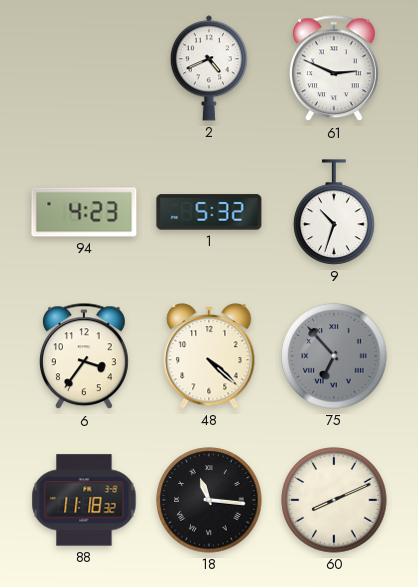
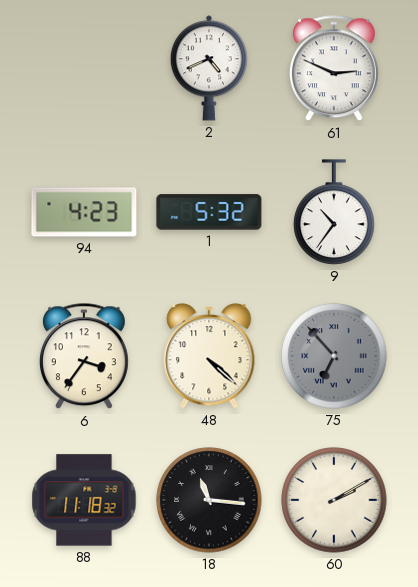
9: 10:33 -> 10:36 (334, 212)
60: 8:11 -> 2:10 (334, 500)
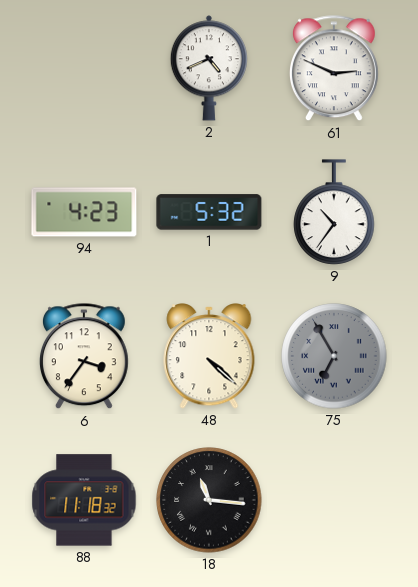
75: 6:53 -> 6:55 (334, 356)
60: 2:10 -> none (334, 500)
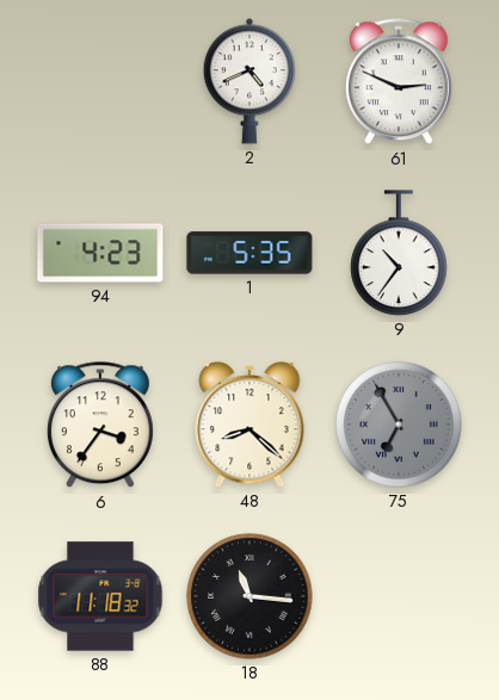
1: 5:32 -> 5:35 (249, 253)
48: 4:22 -> 8:22 (249, 425)
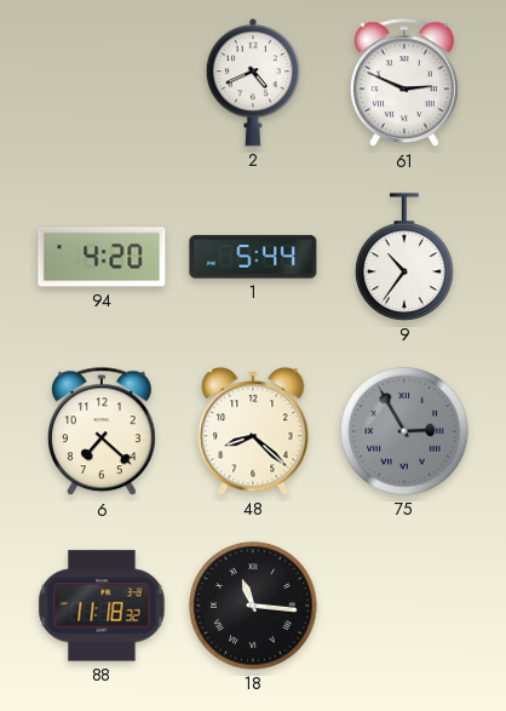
94: 4:23 -> 4:20 (102, 257)
1: 5:35 -> 5:44 (253, 257)
6: 3:36 -> 7:22 (102, 432)
75: 6:55 -> 2:55 (404, 431)
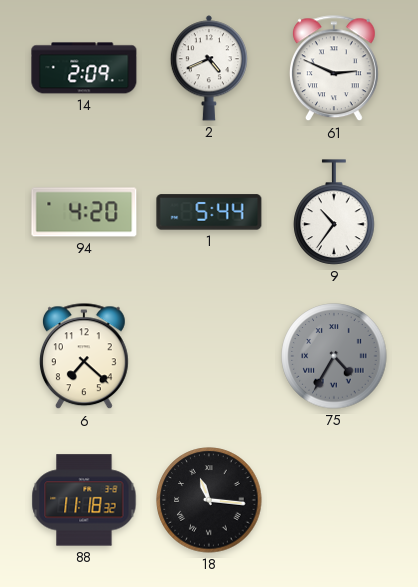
14: none -> 2:09 (84, 68)
48: 8:22 -> none (253, 431)
75: 2:55 -> 4:35 (334, 356)
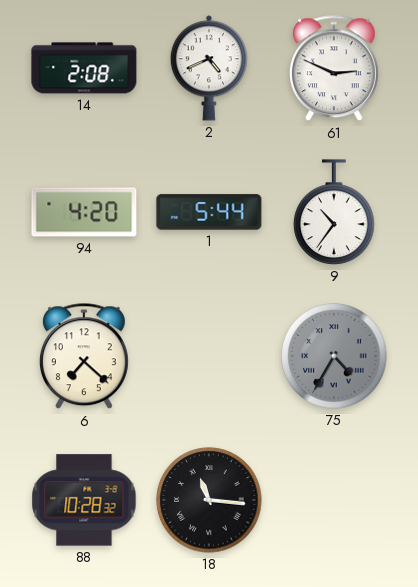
14: 2:09 -> 2:08 (84, 68)
88: 11:18 -> 10:28 (84, 500)
